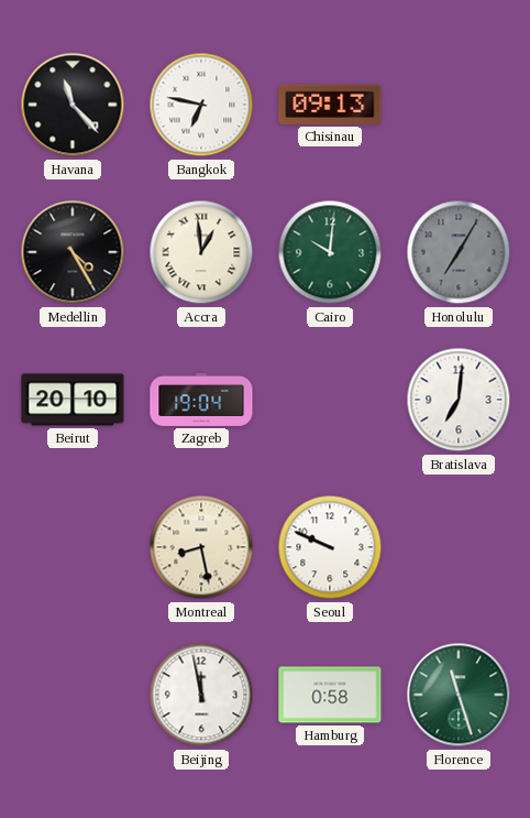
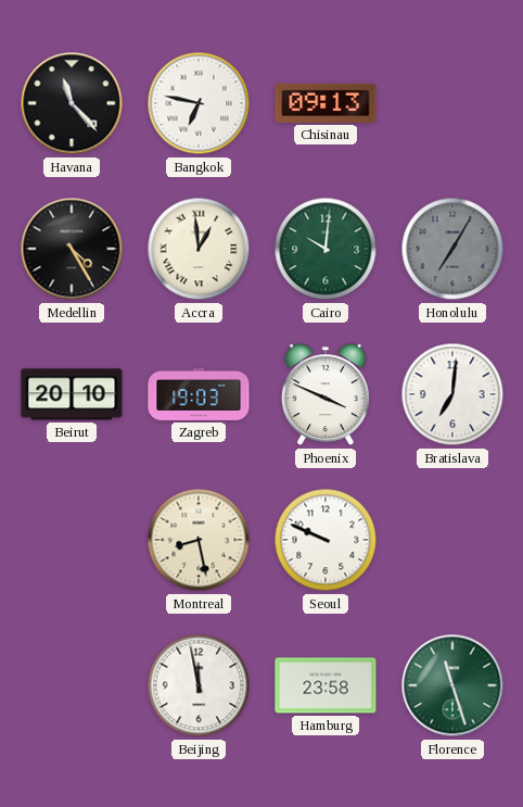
Zagreb: 19:04 -> 19:03 (199, 394)
Phoenix: none -> 3:49 (326, 395)
Hamburg: 0:58 -> 23:58 (326, 685)
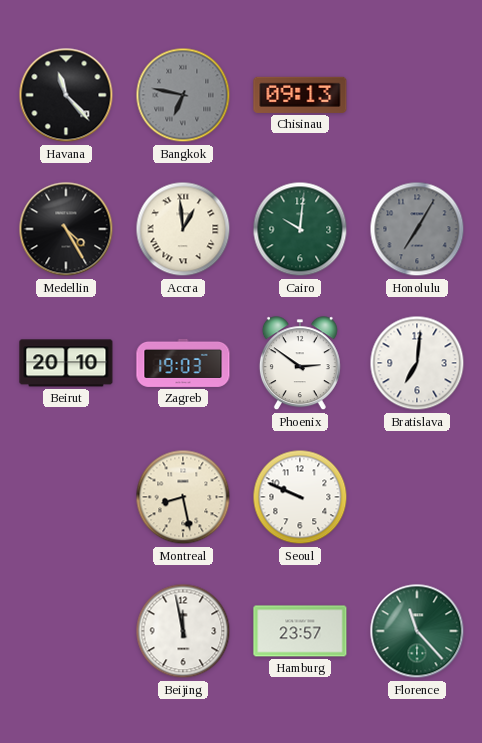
Bangkok dial: white -> grey (183, 95)
Phoenix: 3:49 -> 2:51 (300, 364)
Hamburg: 23:58 -> 23:57 (300, 631)
Florence: 11:27 -> 11:23 (417, 631)
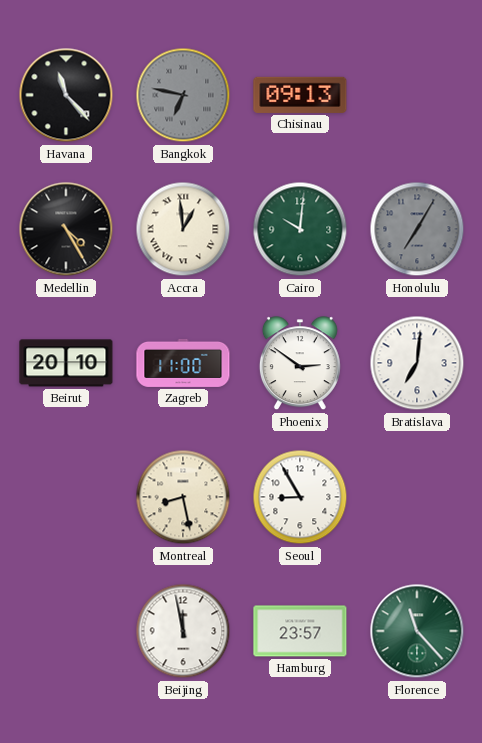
Zagreb: 19:03 -> 11:00 (183, 363)
Seoul: 9:49 -> 8:55 (300, 497)
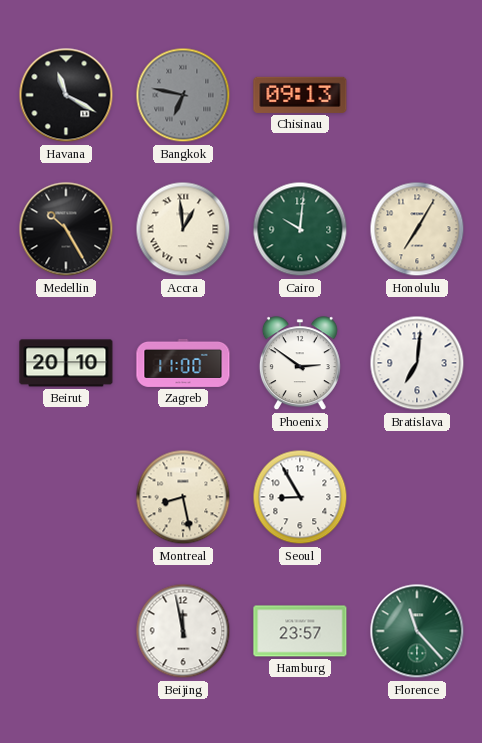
Havana: 11:23 -> 11:20 (66, 95)
Medellin: 4:25 -> 10:25 (66, 229)
Honolulu dial: grey -> cream (417, 229)
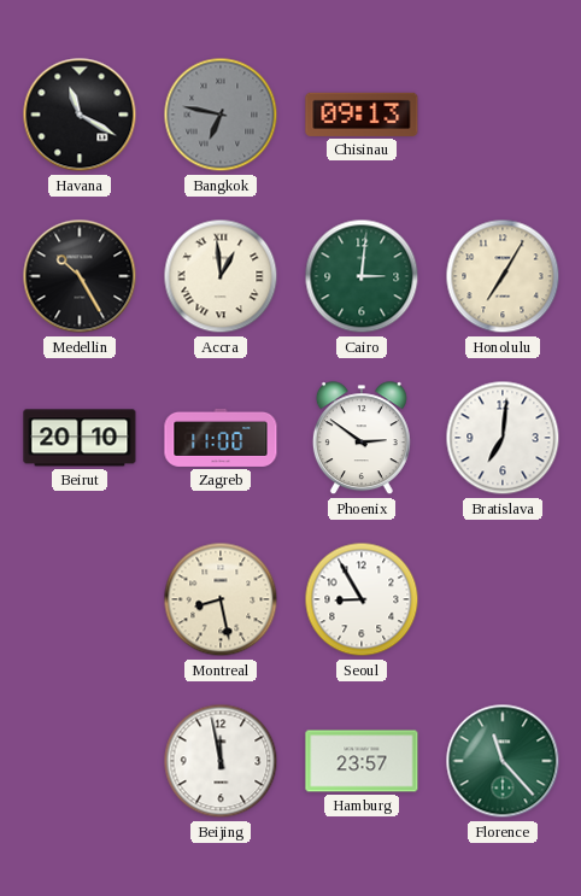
Cairo: 10:01 -> 3:01 (362, 276)
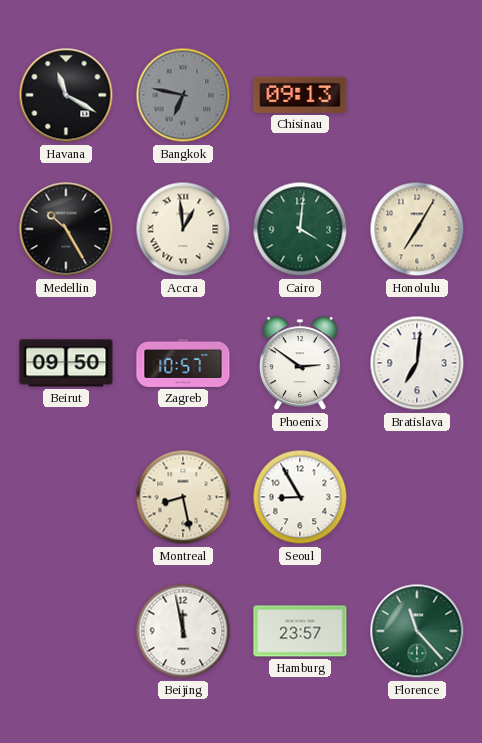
Cairo: 3:01 -> 4:01 (300, 229)
Beirut: 20:10 -> 09:50 (66, 363)
Zagreb: 11:00 -> 10:57 (183, 363)
